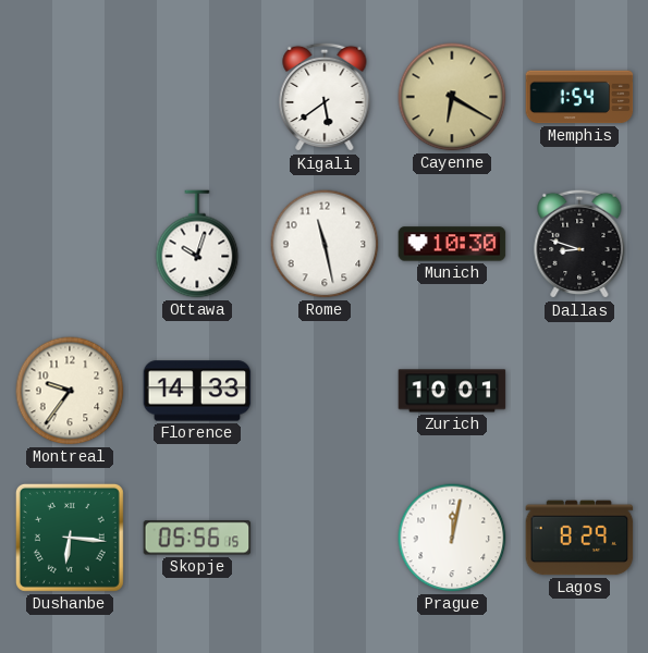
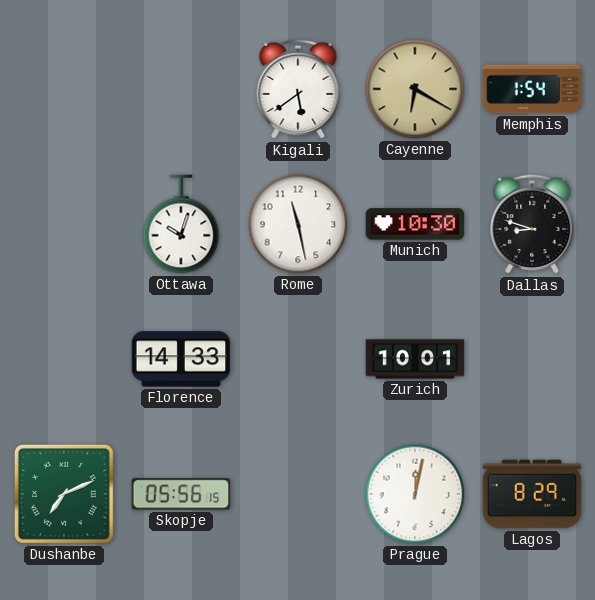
Montreal: 9:36 -> none (70, 391)
Dushanbe: 6:16 -> 7:11 (64, 494)
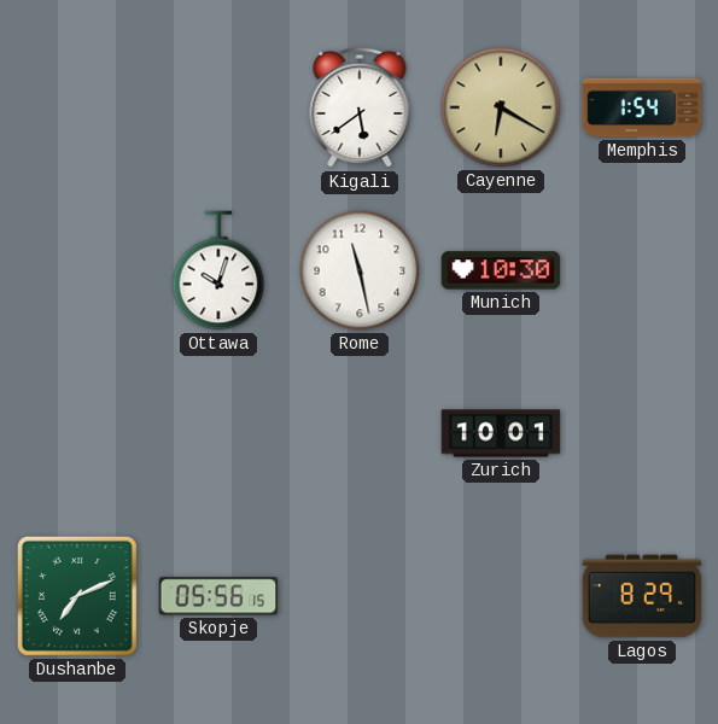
Dallas: 8:48 -> none (532, 224)
Florence: 14:33 -> none (181, 359)
Prague: 12:02 -> none (415, 494)
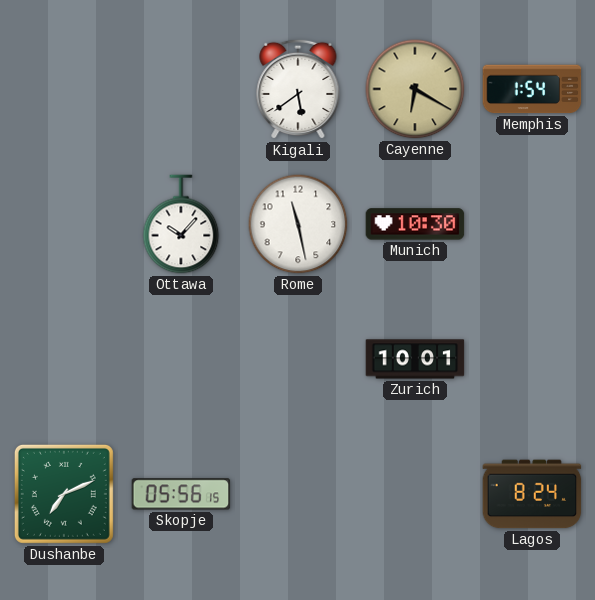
Ottawa: 10:03 -> 10:07 (181, 224)
Lagos: 8:29 -> 8:24 (532, 494)
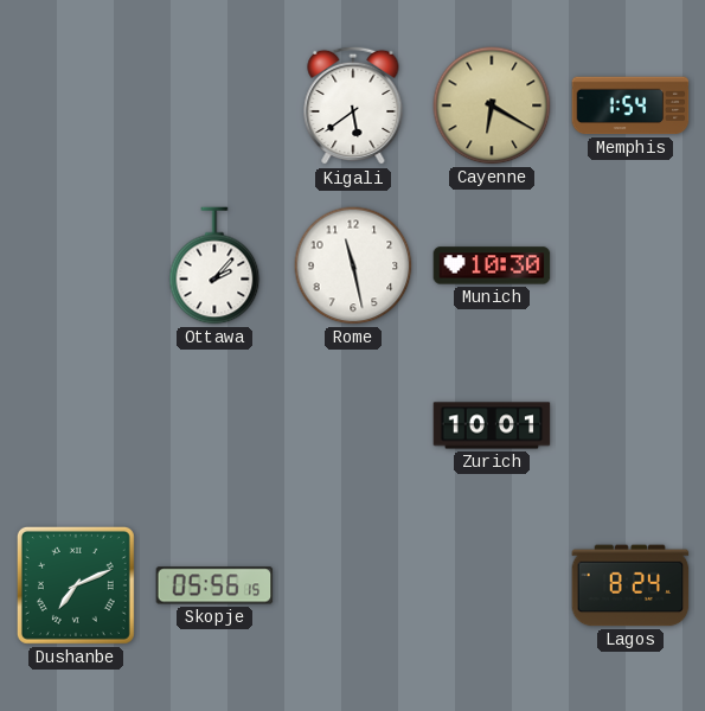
Ottawa: 10:07 -> 2:07 (214, 265)
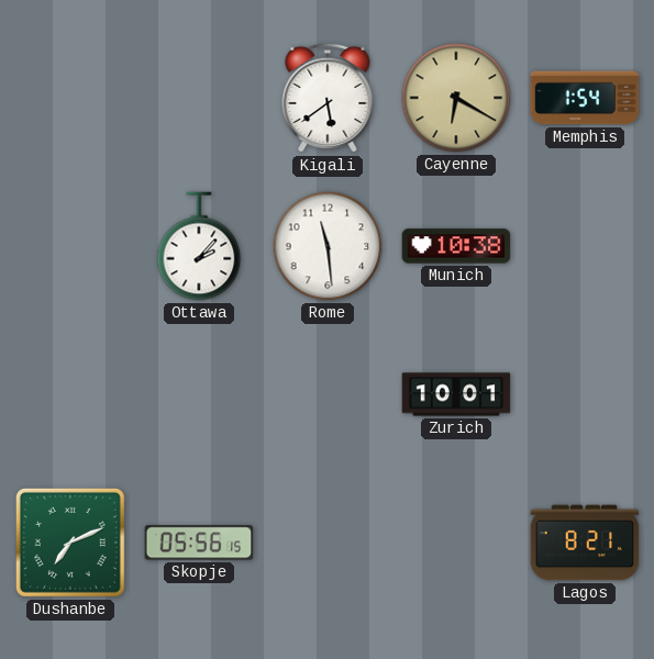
Rome: 11:28 -> 11:29 (328, 246)
Munich: 10:30 -> 10:38 (456, 246)
Lagos: 8:24 -> 8:21 (585, 543)
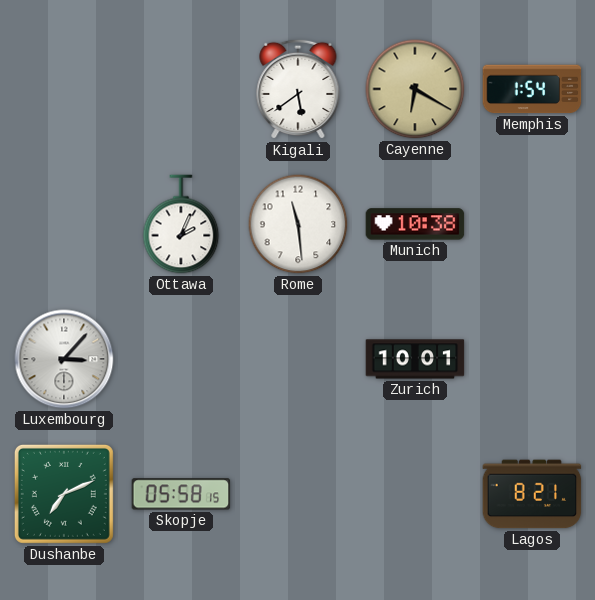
Ottawa: 2:07 -> 2:04 (181, 224)
Luxembourg: none -> 3:07 (64, 359)
Skopje: 05:56 -> 05:58 (181, 494)
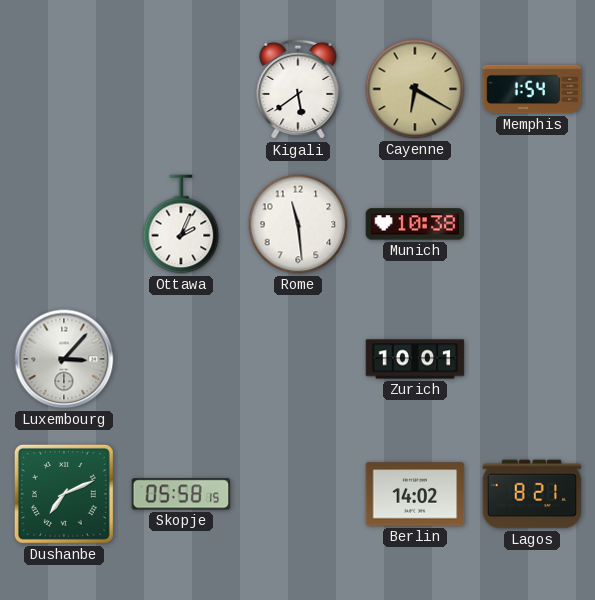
Berlin: none -> 14:02 (415, 494)
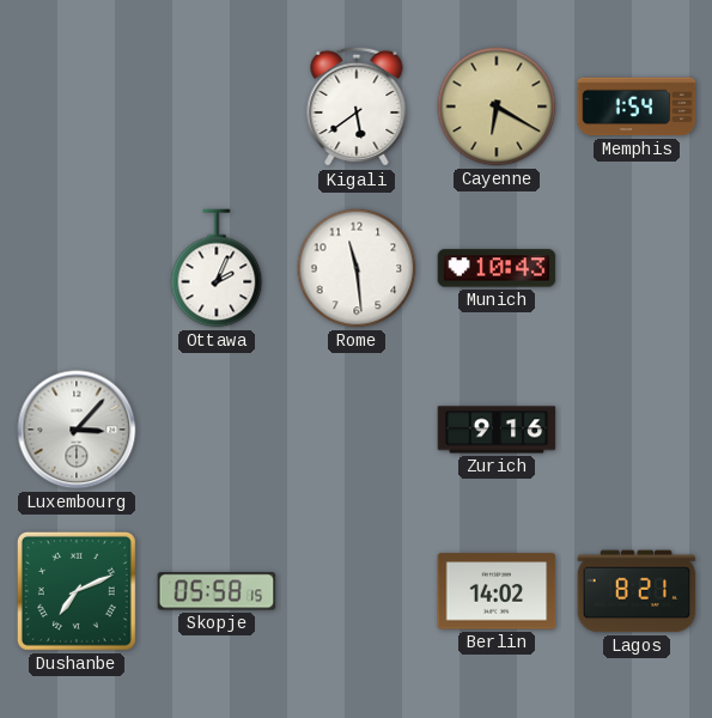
Munich: 10:38 -> 10:43 (497, 268)
Zurich: 10:01 -> 9:16 (497, 430)
